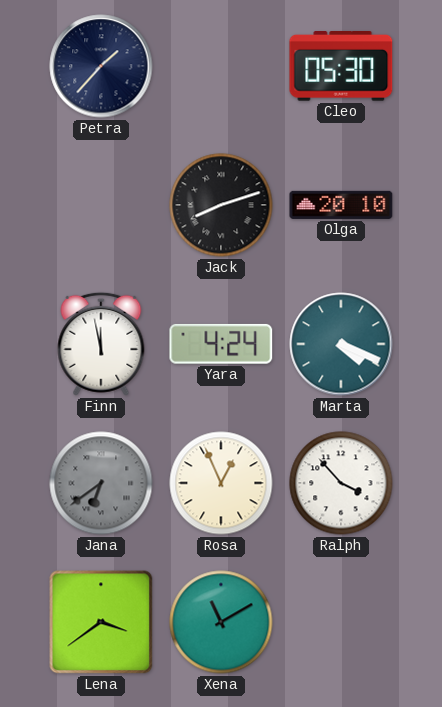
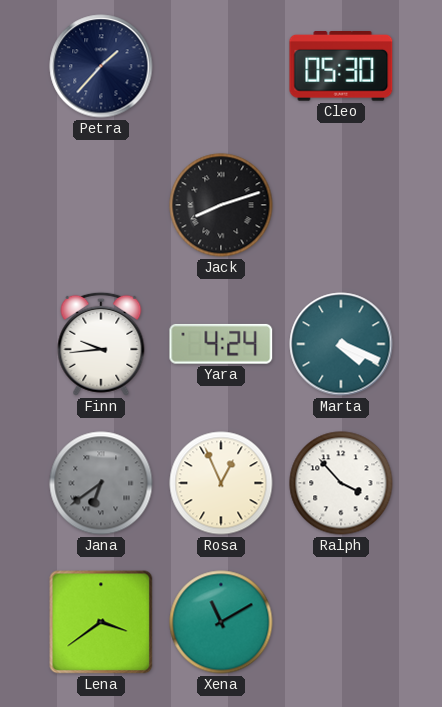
Olga: 20:10 -> none (341, 205)
Finn: 11:58 -> 9:44 (101, 344)
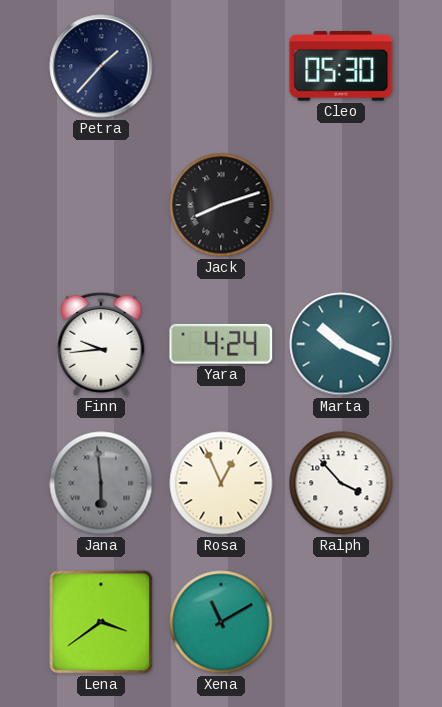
Marta: 4:19 -> 10:19 (341, 344)
Jana: 6:39 -> 5:59 (101, 483)
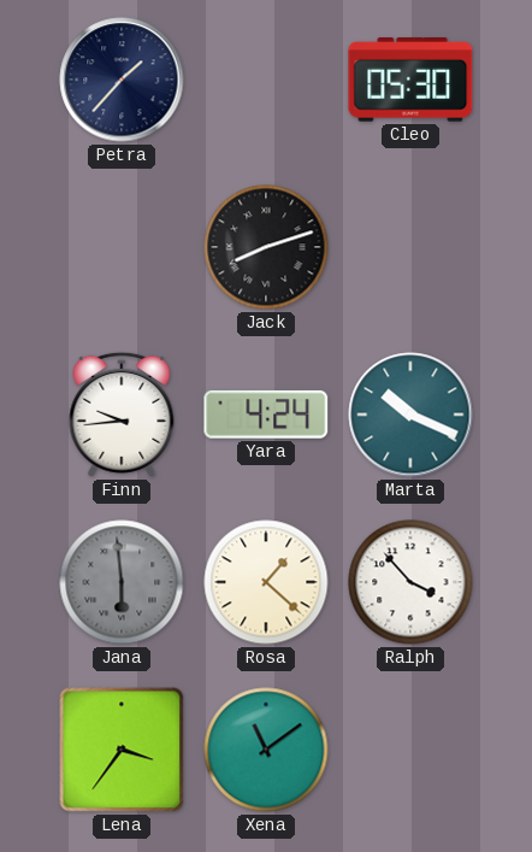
Rosa: 12:56 -> 1:22 (266, 582)
Lena: 3:39 -> 3:36 (122, 750)
Xena: 11:10 -> 11:09 (266, 750)
